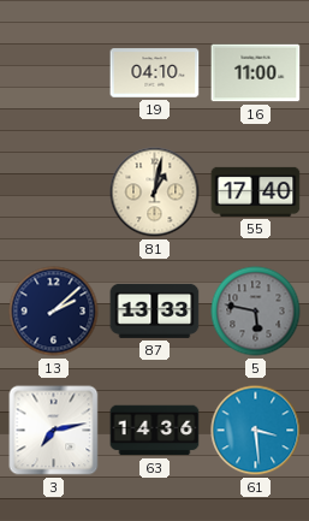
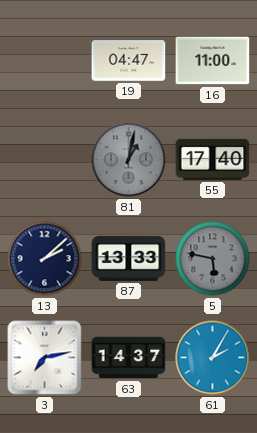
19: 04:10 -> 04:47 (129, 61)
81 dial: cream -> grey (129, 160)
63: 14:36 -> 14:37 (129, 358)
61: 3:29 -> 2:05 (213, 358)
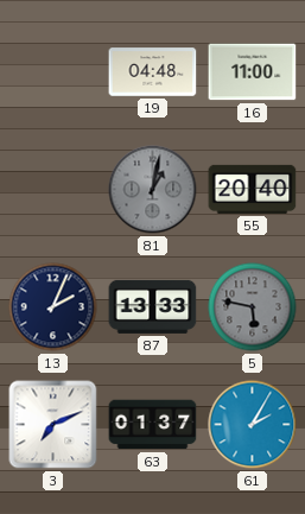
19: 04:47 -> 04:48 (153, 72)
55: 17:40 -> 20:40 (253, 189)
13: 2:08 -> 2:04 (53, 307)
3: 7:13 -> 7:11 (53, 425)
63: 14:37 -> 01:37 (153, 425)
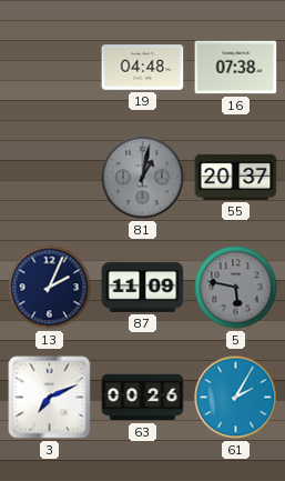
16: 11:00 -> 07:38 (236, 68)
55: 20:40 -> 20:37 (236, 177)
87: 13:33 -> 11:09 (143, 287)
63: 01:37 -> 00:26 (143, 398)
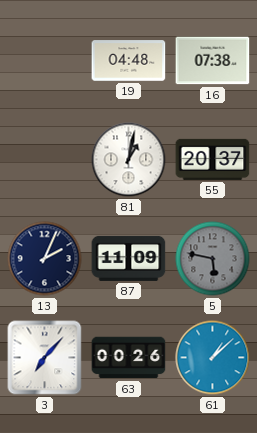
81 dial: grey -> white (129, 160)
3: 7:11 -> 7:07 (45, 358)
61: 2:05 -> 1:08 (213, 358)
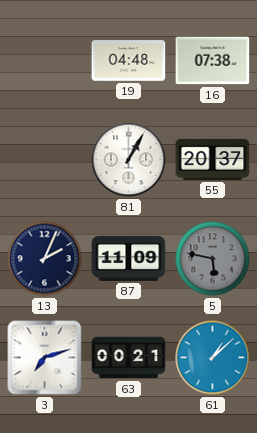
81: 1:02 -> 1:05 (129, 160)
3: 7:07 -> 7:12 (45, 358)
63: 00:26 -> 00:21 (129, 358)
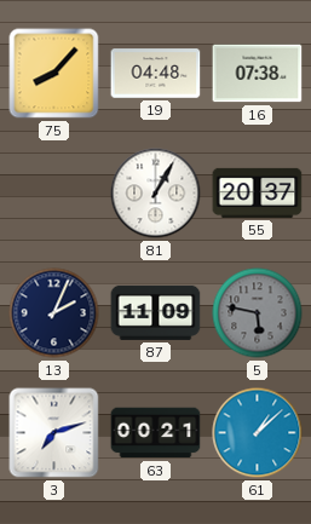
75: none -> 8:07 (54, 74)
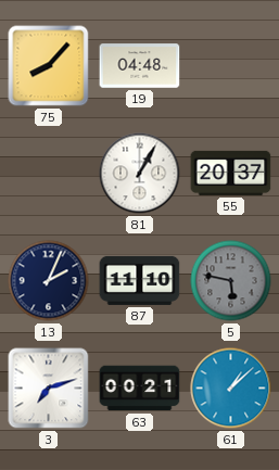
16: 07:38 -> none (258, 74)
87: 11:09 -> 11:10 (140, 280)
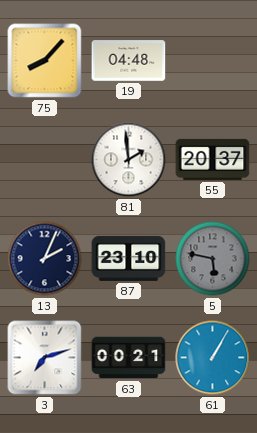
81: 1:05 -> 1:59 (129, 160)
87: 11:10 -> 23:10 (129, 258)
61: 1:08 -> 1:05 (213, 358)
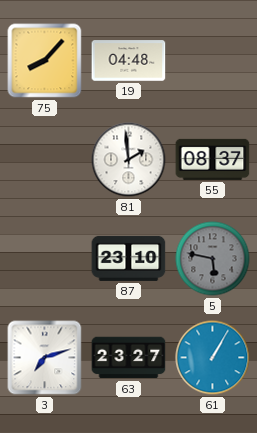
55: 20:37 -> 08:37 (213, 159)
13: 2:04 -> none (45, 259)
63: 00:21 -> 23:27 (129, 358)
